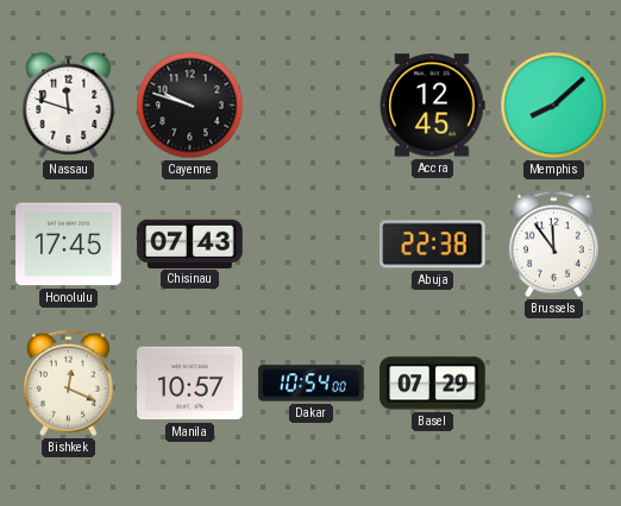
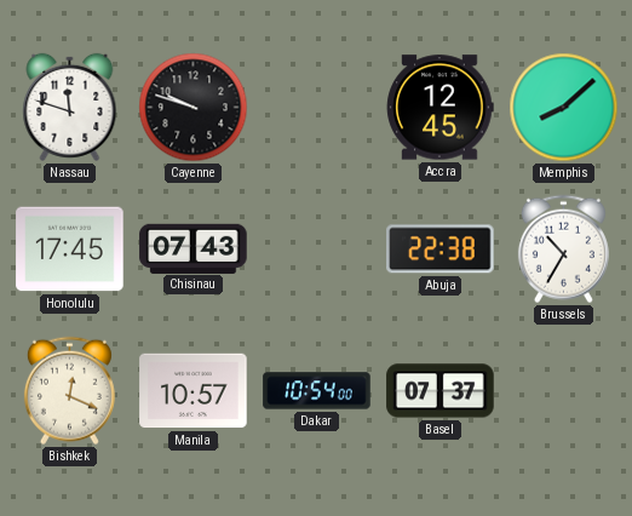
Brussels: 11:54 -> 10:35 (563, 250)
Basel: 07:29 -> 07:37 (441, 391)
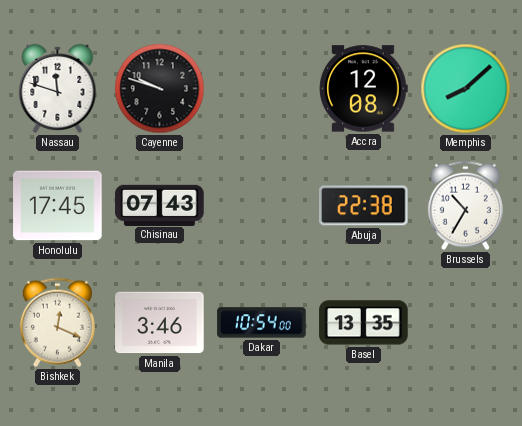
Accra: 12:45 -> 12:08 (364, 89)
Manila: 10:57 -> 3:46 (160, 323)
Basel: 07:37 -> 13:35 (364, 323)
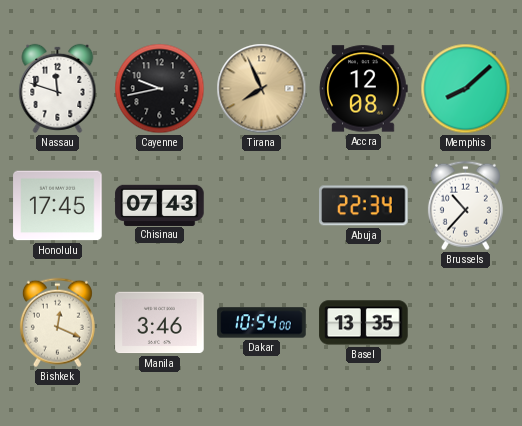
Cayenne: 9:48 -> 9:43 (160, 89)
Tirana: none -> 7:56 (262, 89)
Abuja: 22:38 -> 22:34 (364, 206)
Brussels: 10:35 -> 10:37 (465, 206)
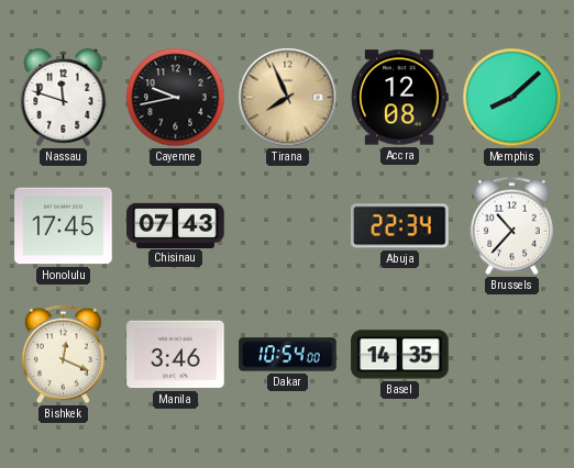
Basel: 13:35 -> 14:35 (400, 355)
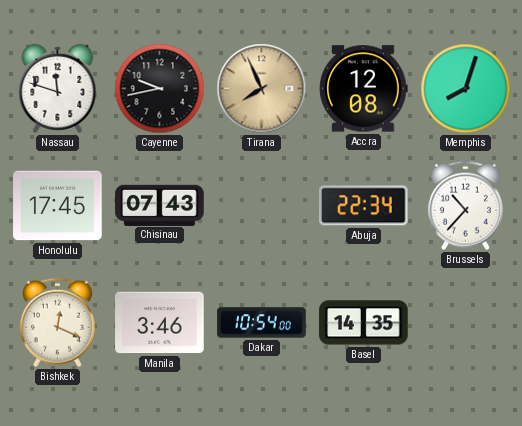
Memphis: 8:08 -> 8:03 (466, 89)
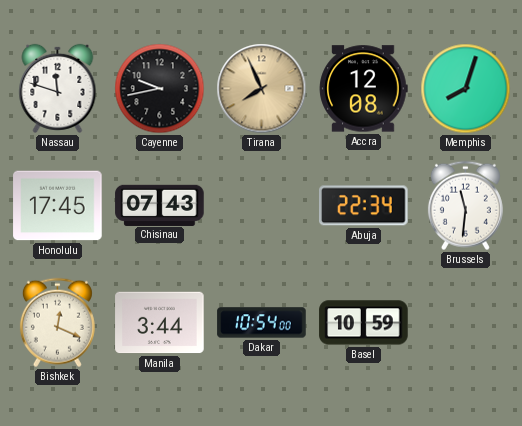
Brussels: 10:37 -> 11:31 (465, 206)
Manila: 3:46 -> 3:44 (160, 323)
Basel: 14:35 -> 10:59 (364, 323)
